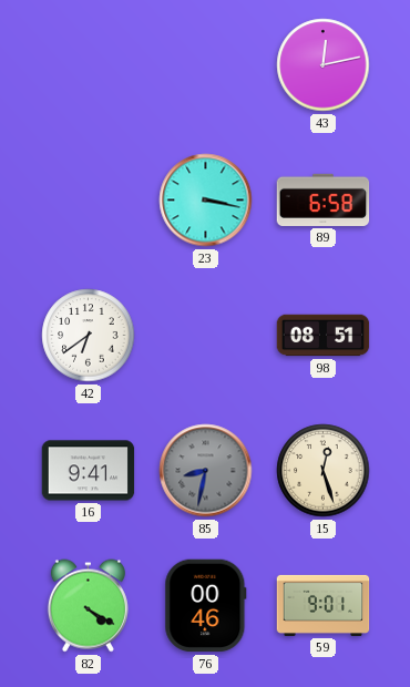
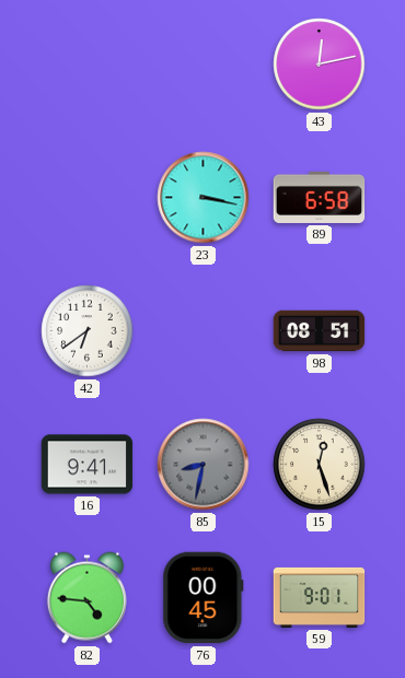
82: 4:20 -> 4:46 (86, 598)
76: 00:46 -> 00:45 (204, 598)
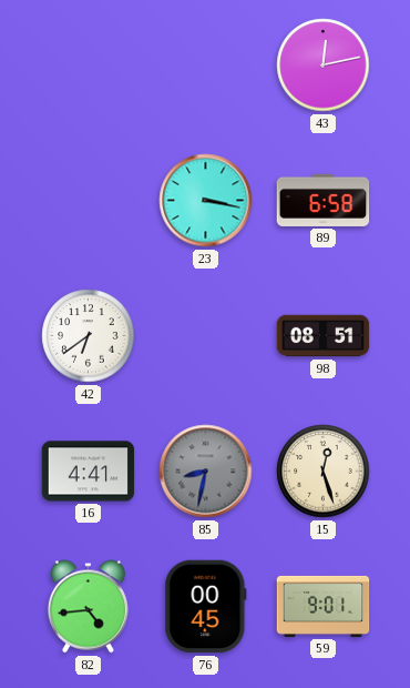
16: 9:41 -> 4:41 (89, 472)
82: 4:46 -> 4:44 (88, 607)
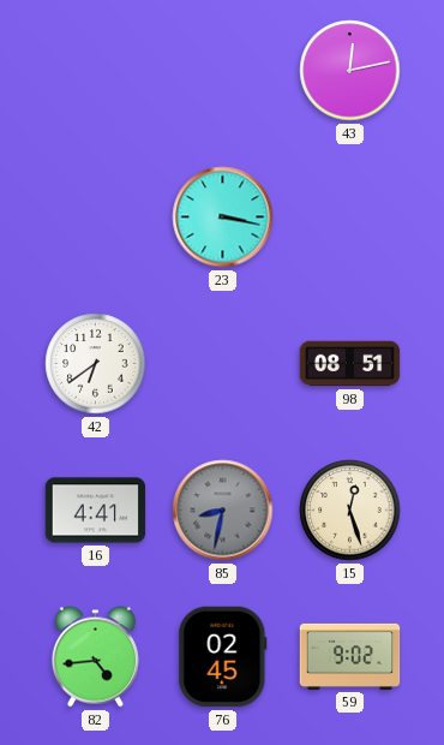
89: 6:58 -> none (324, 200)
76: 00:45 -> 02:45 (223, 657)
59: 9:01 -> 9:02 (350, 656)
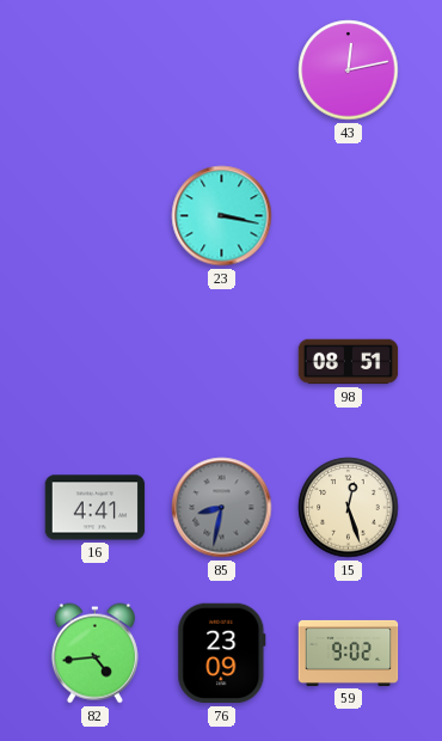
42: 6:39 -> none (96, 364)
76: 02:45 -> 23:09 (222, 654)
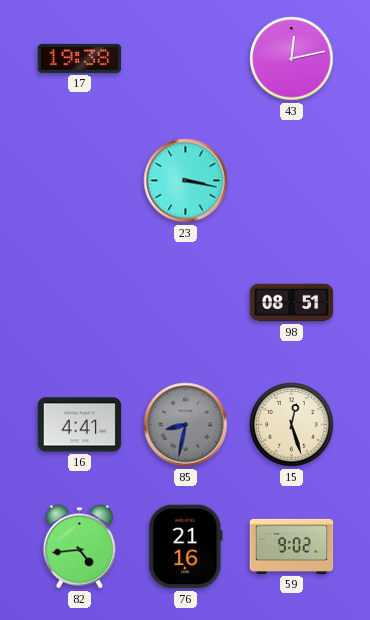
17: none -> 19:38 (80, 58)
76: 23:09 -> 21:16 (186, 547)
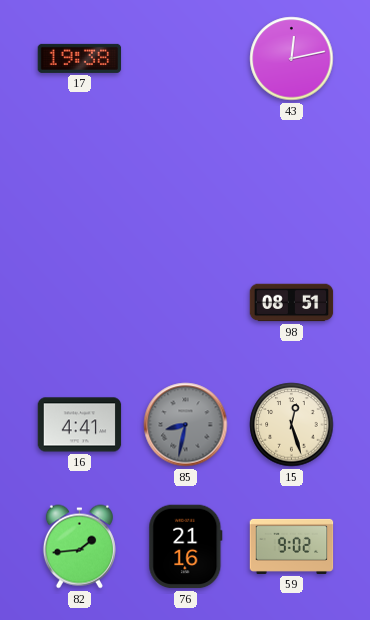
23: 3:17 -> none (186, 181)
82: 4:44 -> 1:44 (79, 547)
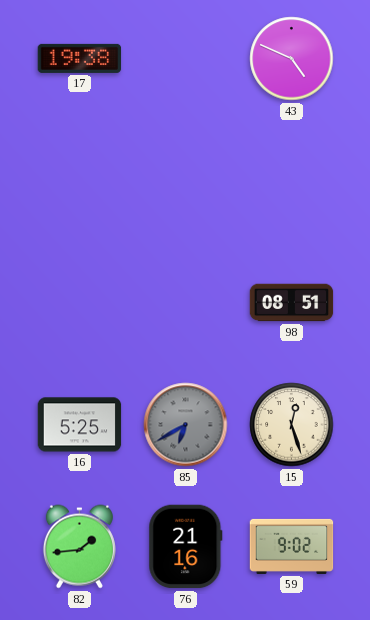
43: 12:13 -> 4:49 (292, 59)
16: 4:41 -> 5:25 (80, 425)
85: 8:32 -> 6:40 (186, 425)
